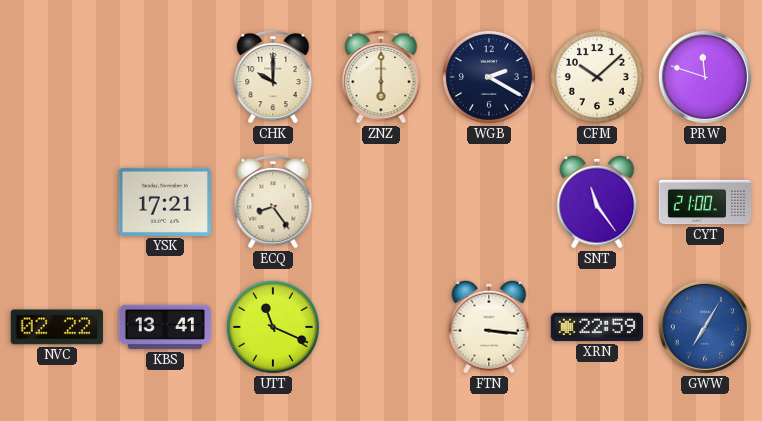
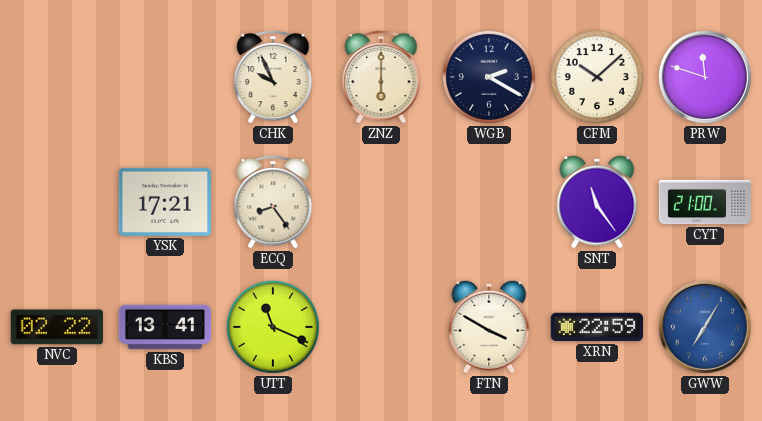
CHK: 10:00 -> 9:56 (273, 77)
FTN: 3:16 -> 3:50 (489, 327)
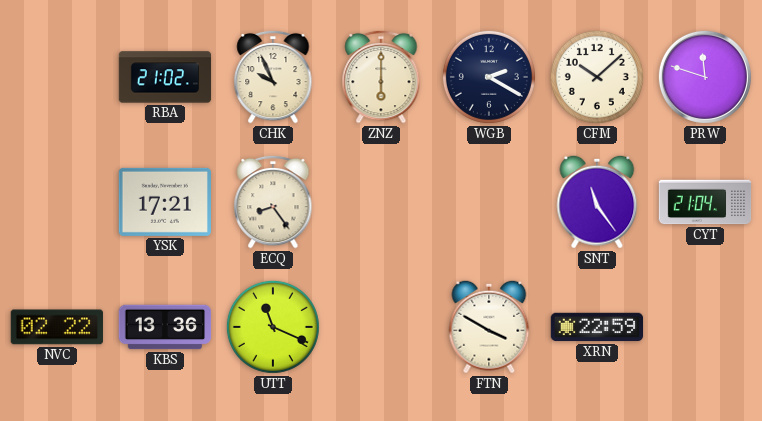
RBA: none -> 21:02 (165, 77)
CYT: 21:00 -> 21:04 (705, 202)
KBS: 13:41 -> 13:36 (165, 327)
GWW: 7:05 -> none (705, 327)
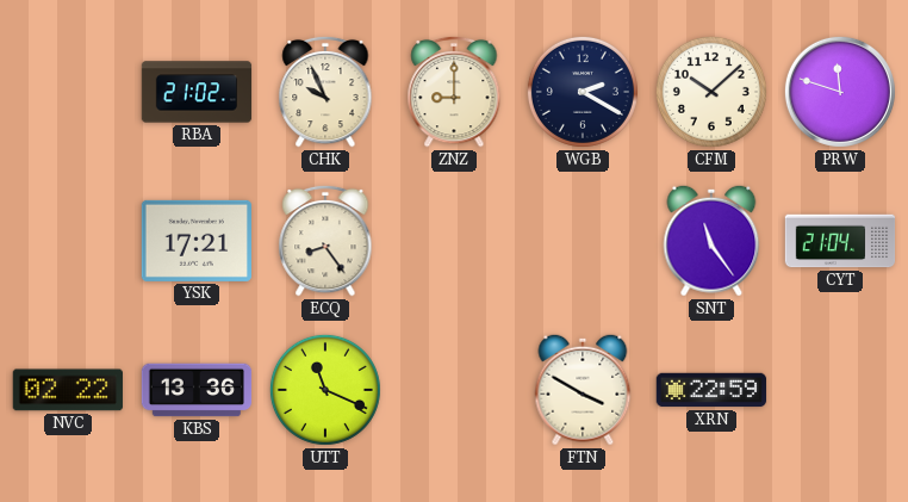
ZNZ: 6:00 -> 9:00 (454, 92)
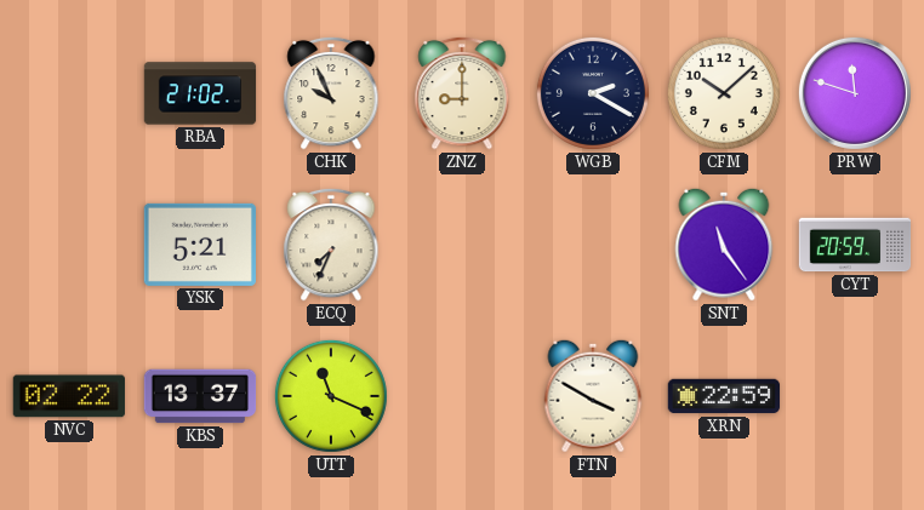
YSK: 17:21 -> 5:21 (199, 245)
ECQ: 8:24 -> 7:34 (331, 245)
CYT: 21:04 -> 20:59 (855, 245)
KBS: 13:36 -> 13:37 (200, 396)
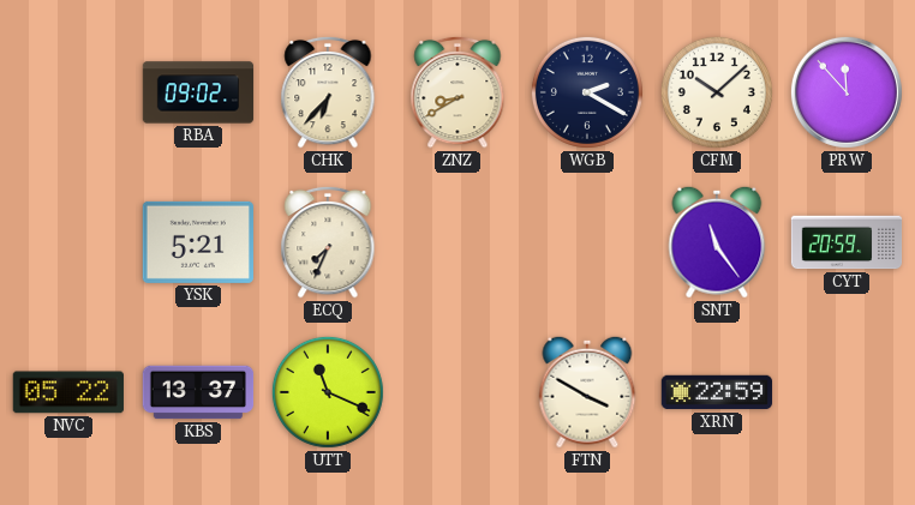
RBA: 21:02 -> 09:02 (198, 92)
CHK: 9:56 -> 6:37 (328, 92)
ZNZ: 9:00 -> 8:40 (458, 92)
PRW: 11:48 -> 11:53 (847, 92)
NVC: 02:22 -> 05:22 (67, 392)
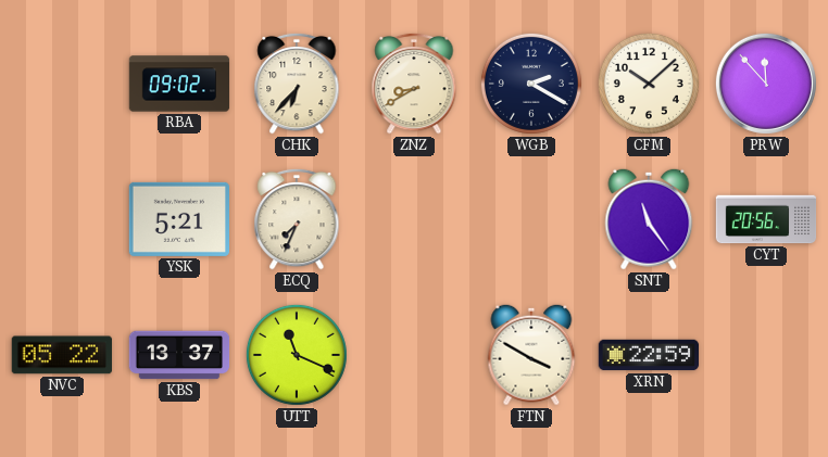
CYT: 20:59 -> 20:56 (766, 219)
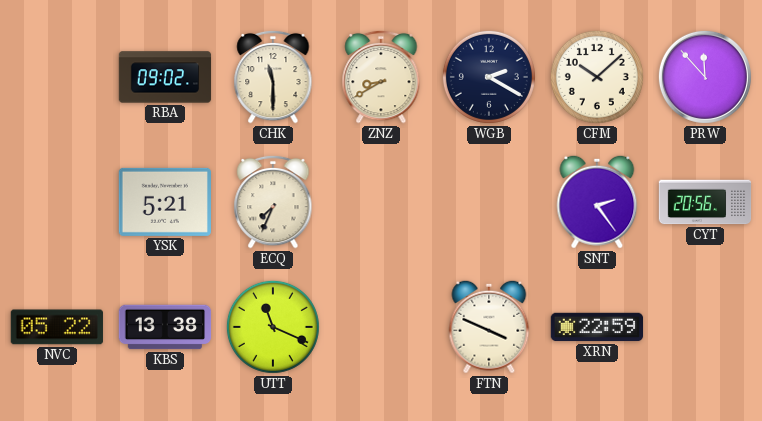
CHK: 6:37 -> 11:30 (273, 77)
SNT: 11:24 -> 2:24 (597, 202)
KBS: 13:37 -> 13:38 (165, 327)
FTN: 3:50 -> 3:49 (489, 327)
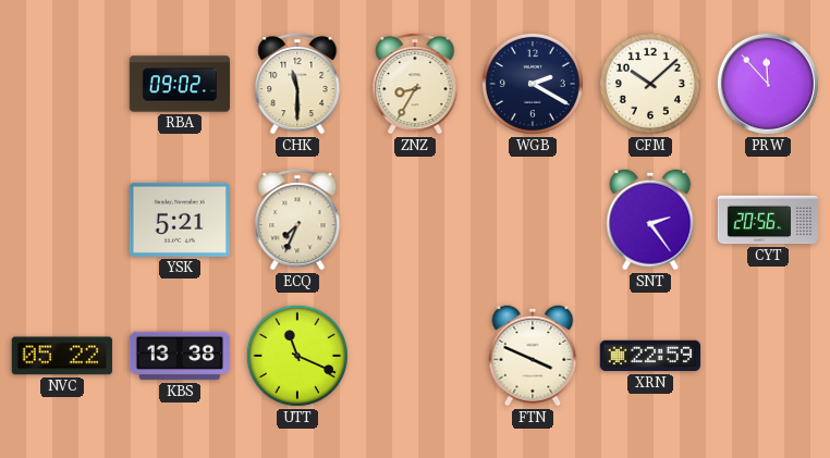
ZNZ: 8:40 -> 8:35 (415, 84)
